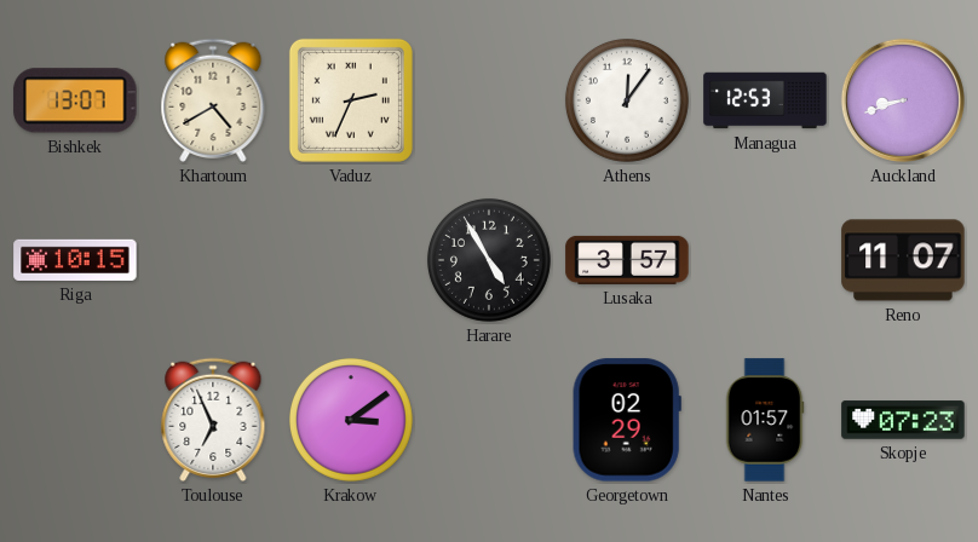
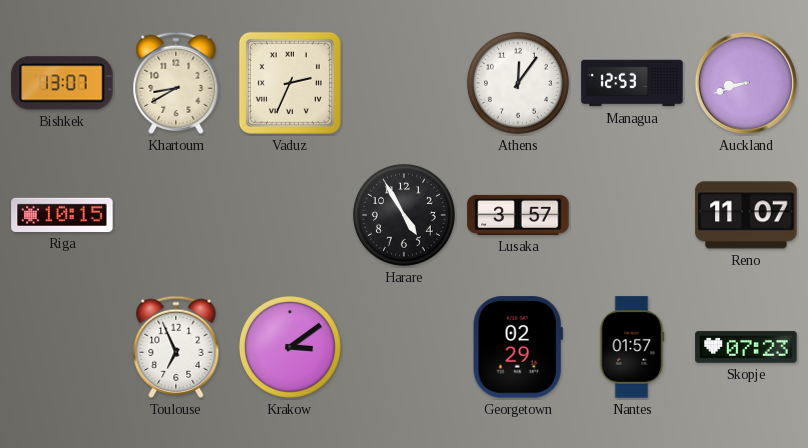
Khartoum: 4:40 -> 8:40 (176, 83)
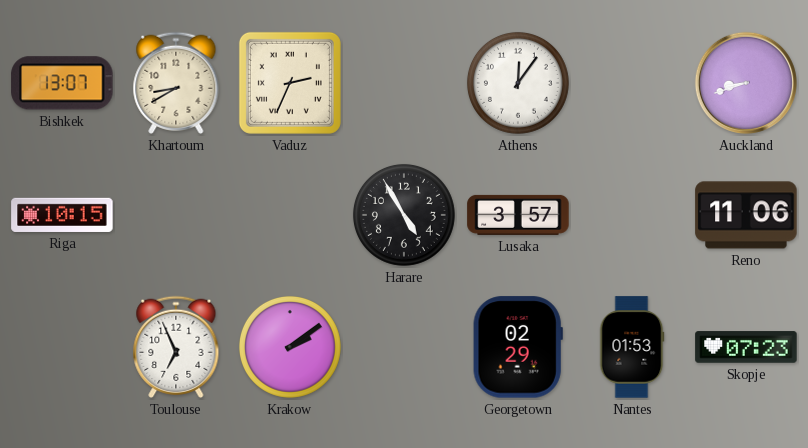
Managua: 12:53 -> none (632, 83)
Reno: 11:07 -> 11:06 (746, 215)
Krakow: 3:09 -> 2:09 (290, 347)
Nantes: 01:57 -> 01:53 (632, 347)
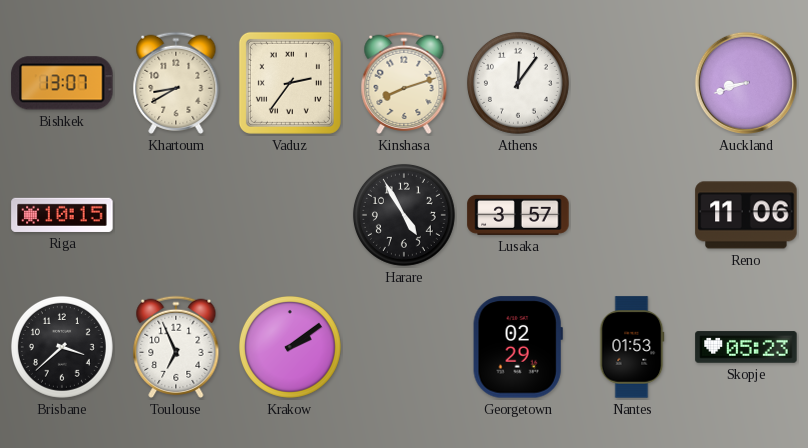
Vaduz: 2:34 -> 2:36 (290, 83)
Kinshasa: none -> 8:12 (404, 83)
Brisbane: none -> 3:38 (62, 347)
Skopje: 07:23 -> 05:23 (746, 347)
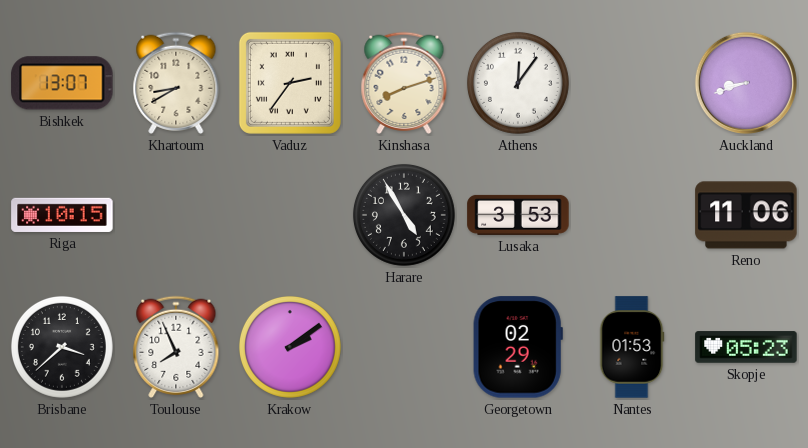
Lusaka: 3:57 -> 3:53 (518, 215)
Toulouse: 6:56 -> 7:56 (176, 347)
